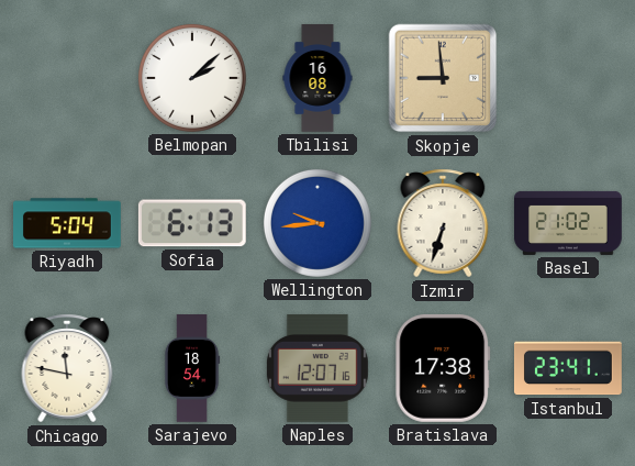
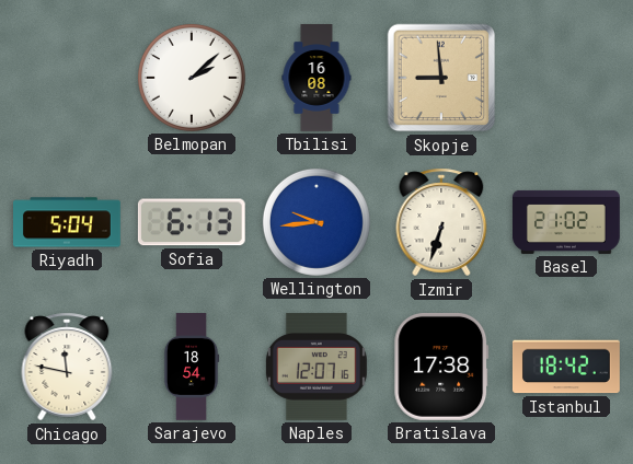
Istanbul: 23:41 -> 18:42 (566, 367)
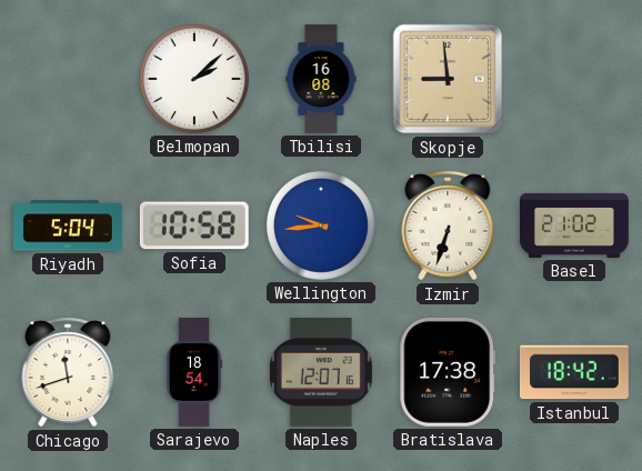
Sofia: 6:13 -> 10:58 (194, 226)
Chicago: 11:47 -> 11:42 (68, 372)
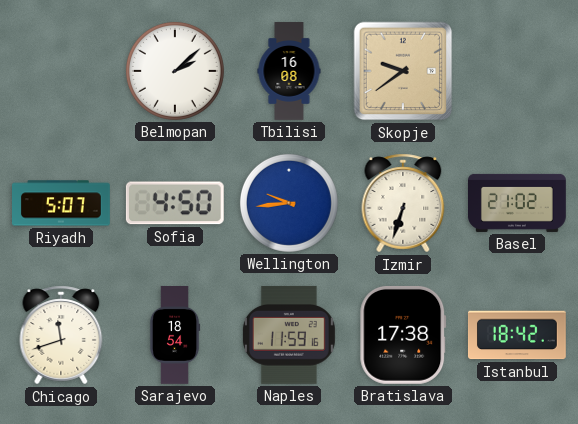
Skopje: 8:59 -> 9:39 (403, 71)
Riyadh: 5:04 -> 5:07 (62, 203)
Sofia: 10:58 -> 4:50 (175, 203)
Naples: 12:07 -> 11:59 (289, 335)
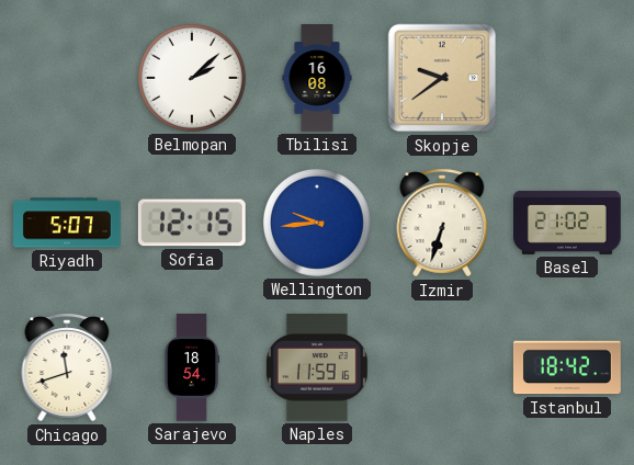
Sofia: 4:50 -> 12:15 (192, 223)
Bratislava: 17:38 -> none (403, 335)
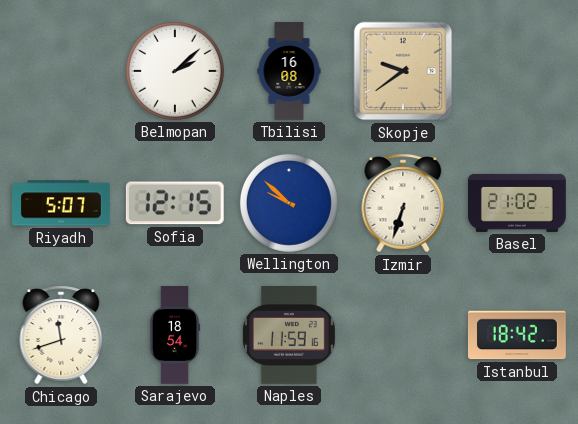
Wellington: 9:44 -> 9:52 (289, 203)
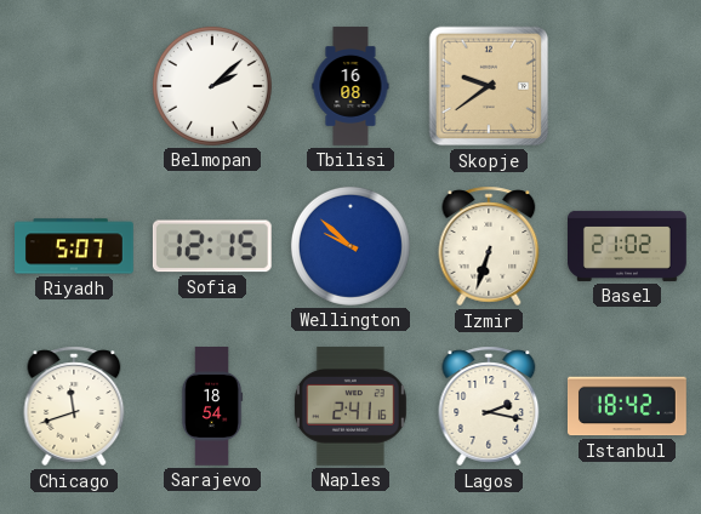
Naples: 11:59 -> 2:41 (350, 406)
Lagos: none -> 2:17 (489, 406)
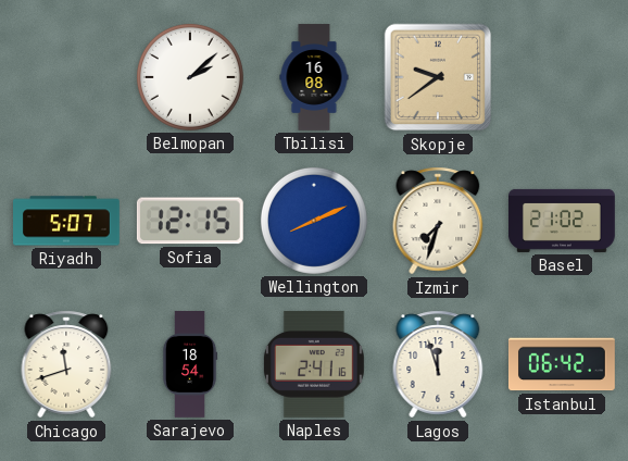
Wellington: 9:52 -> 8:11 (314, 221)
Izmir: 6:33 -> 7:33 (438, 221)
Lagos: 2:17 -> 11:57 (438, 364)
Istanbul: 18:42 -> 06:42 (562, 364)
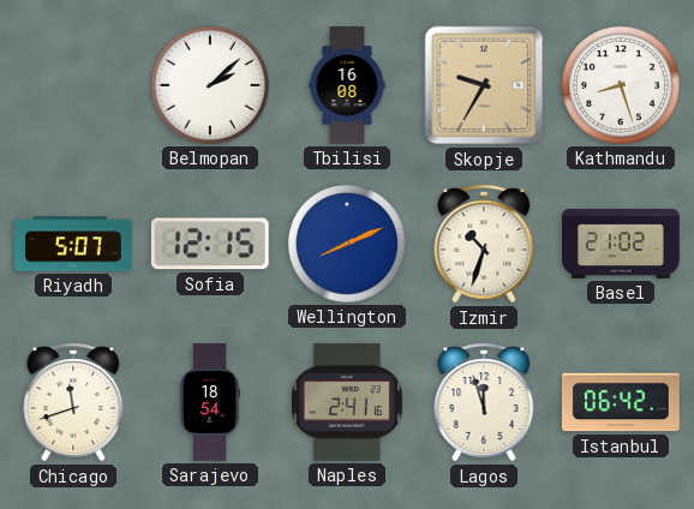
Skopje: 9:39 -> 9:35 (484, 85)
Kathmandu: none -> 8:27 (621, 85)
Izmir: 7:33 -> 10:33 (484, 244)
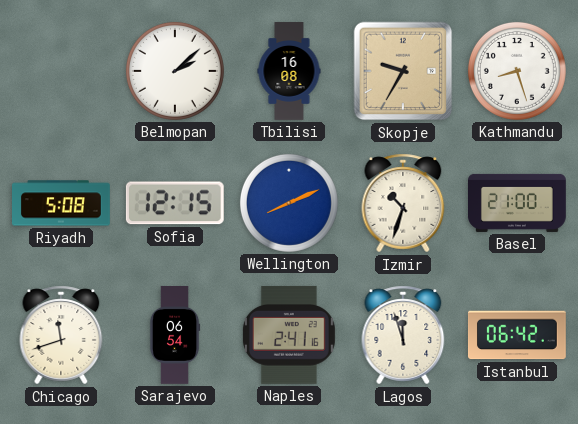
Riyadh: 5:07 -> 5:08 (62, 203)
Basel: 21:02 -> 21:00 (518, 203)
Sarajevo: 18:54 -> 06:54 (175, 336)
